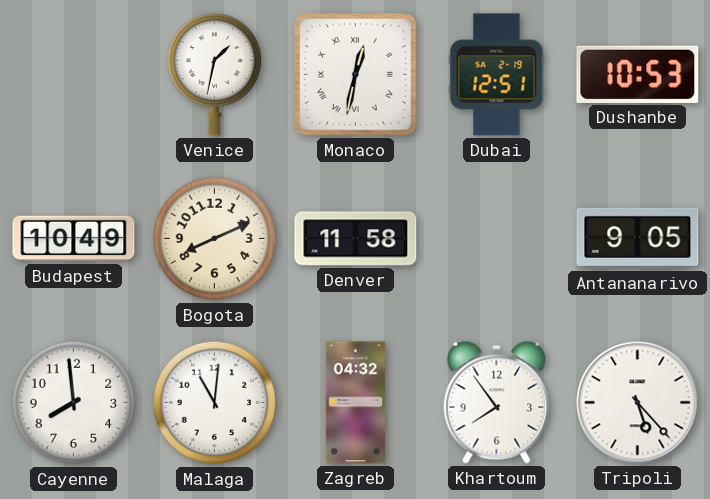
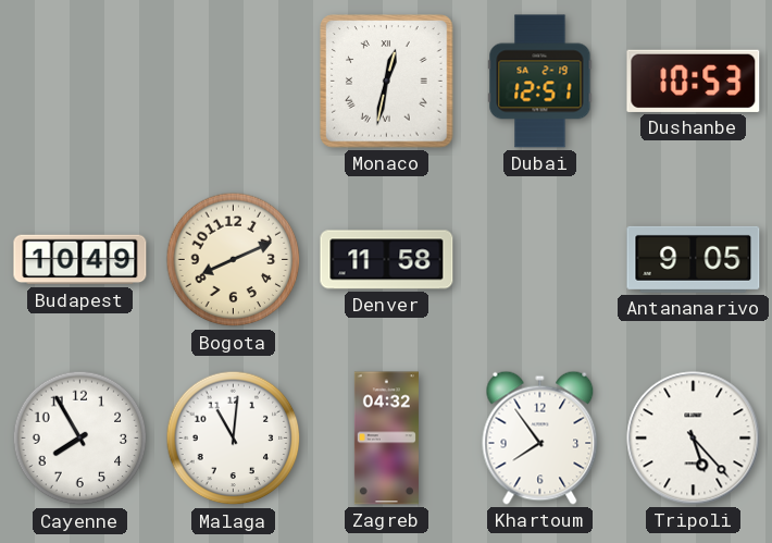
Venice: 1:32 -> none (215, 74)
Cayenne: 7:59 -> 7:55 (80, 439)
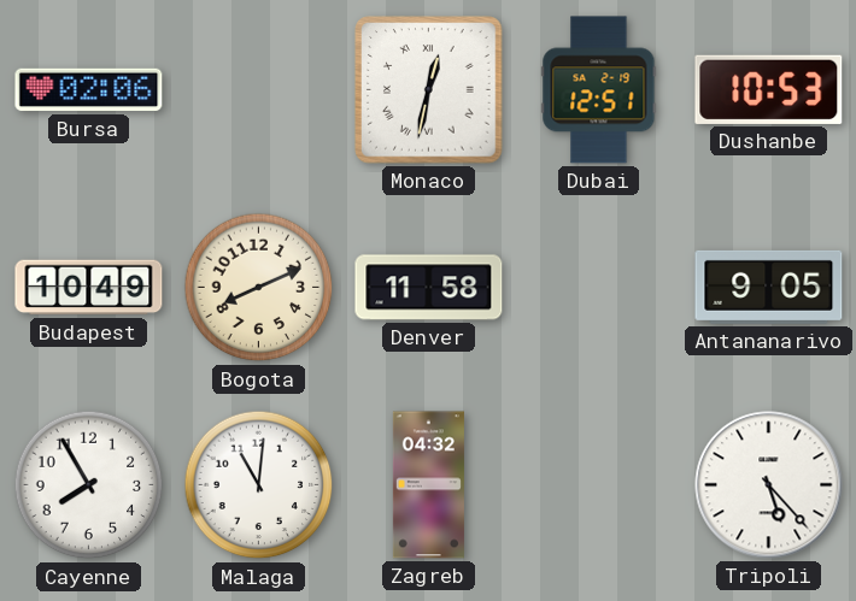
Bursa: none -> 02:06 (89, 90)
Khartoum: 7:54 -> none (540, 437)
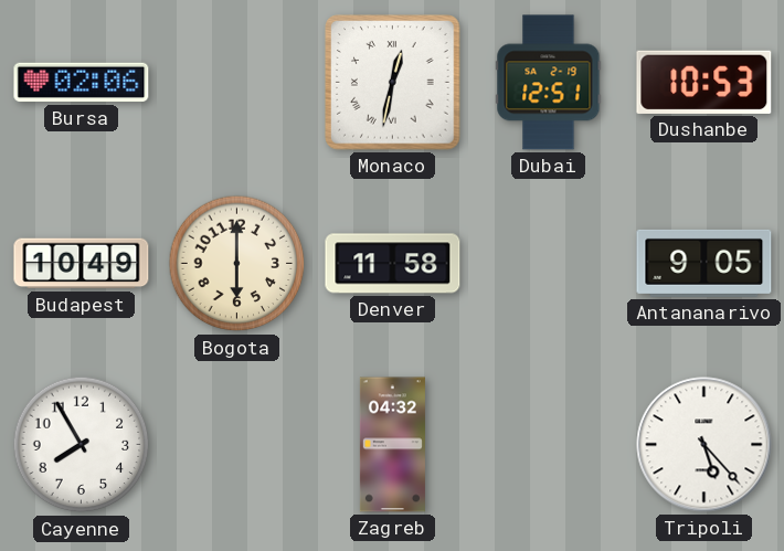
Bogota: 8:11 -> 6:00 (237, 264)
Malaga: 11:01 -> none (259, 485)
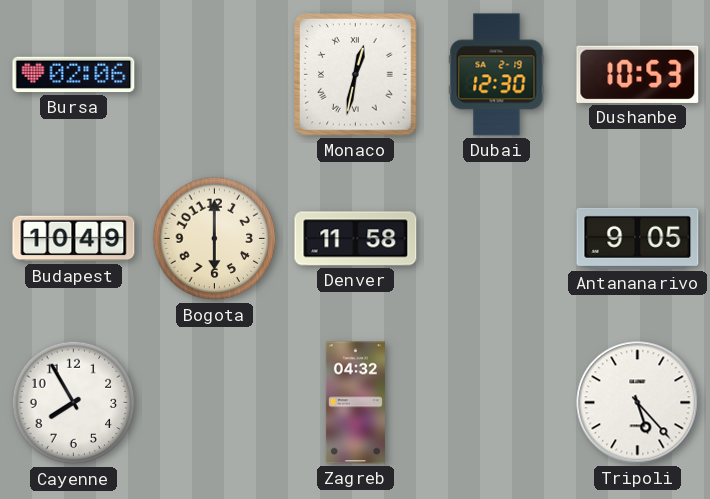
Dubai: 12:51 -> 12:30 (497, 75)
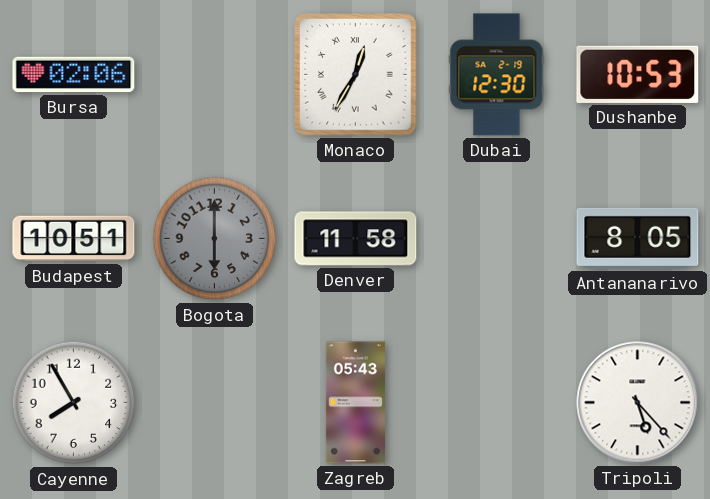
Monaco: 12:32 -> 12:35 (356, 75)
Budapest: 10:49 -> 10:51 (74, 239)
Bogota dial: cream -> grey (215, 239)
Antananarivo: 9:05 -> 8:05 (638, 238)
Zagreb: 04:32 -> 05:43 (355, 403)
